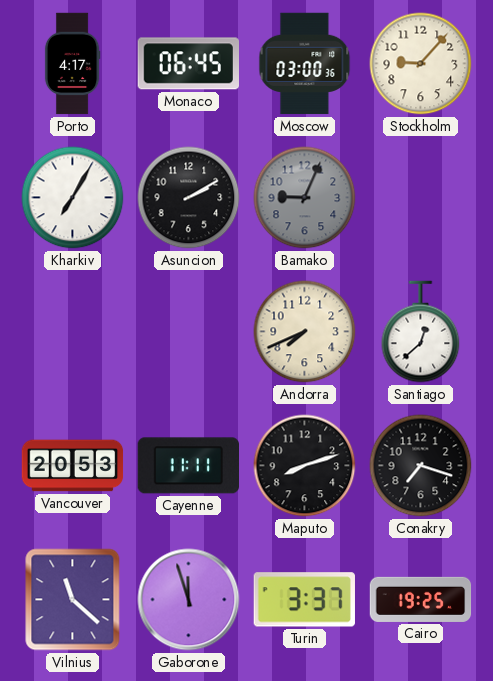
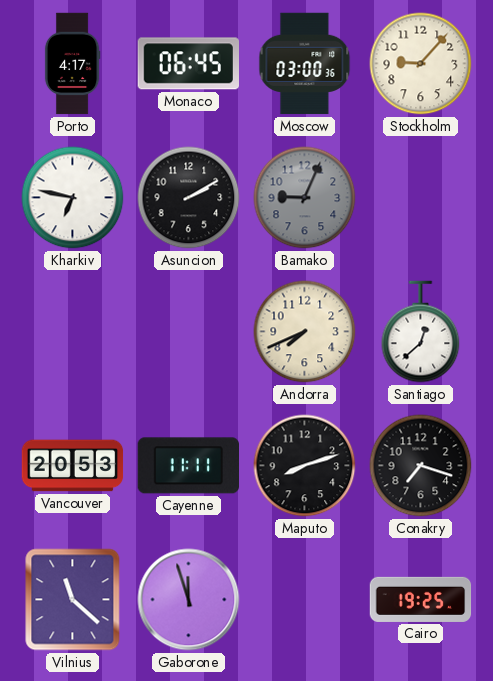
Kharkiv: 7:05 -> 6:47 (73, 198)
Turin: 3:37 -> none (304, 600)
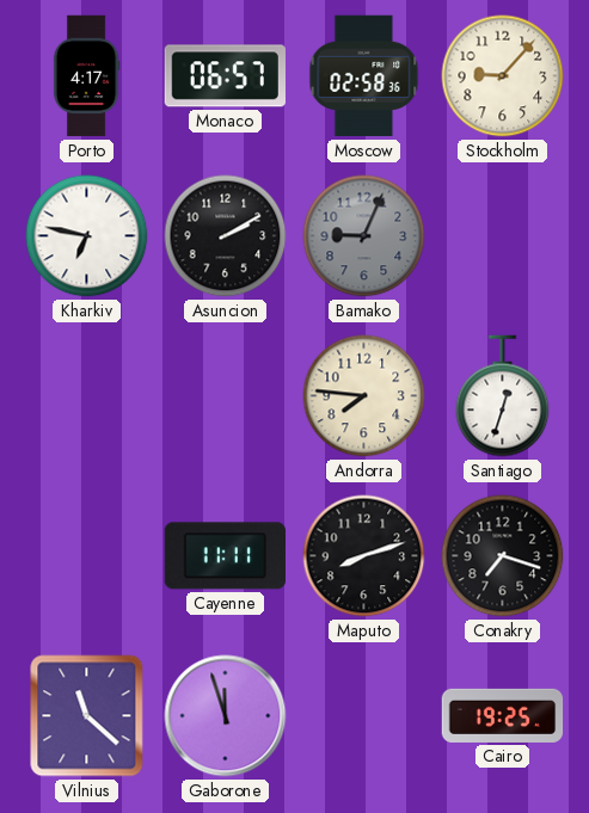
Monaco: 06:45 -> 06:57 (225, 76)
Moscow: 03:00 -> 02:58 (364, 76)
Andorra: 7:41 -> 7:46 (364, 396)
Santiago: 12:38 -> 12:33 (503, 396)
Vancouver: 20:53 -> none (73, 466)
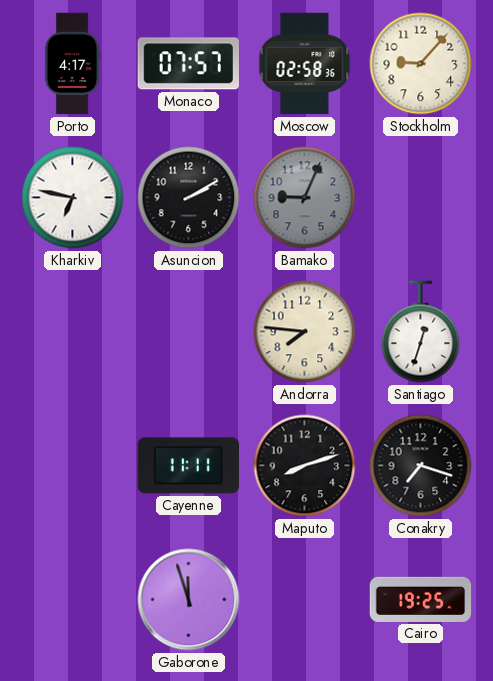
Monaco: 06:57 -> 07:57 (188, 64)
Vilnius: 11:22 -> none (87, 716)
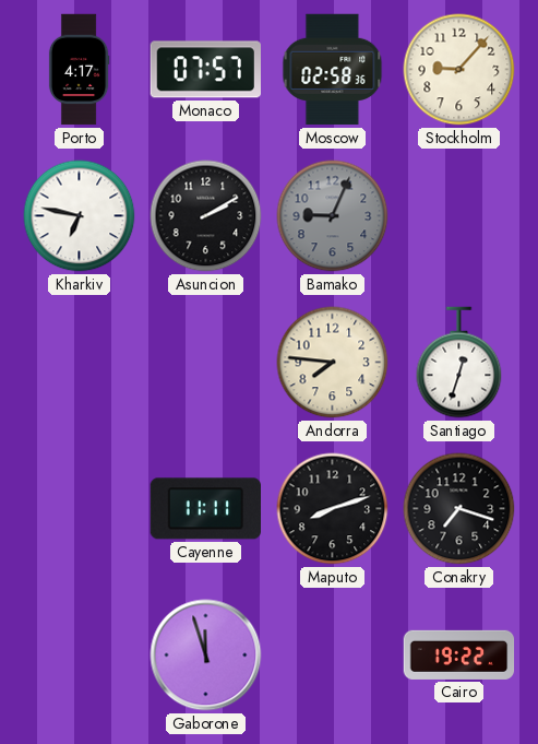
Cairo: 19:25 -> 19:22 (459, 654)
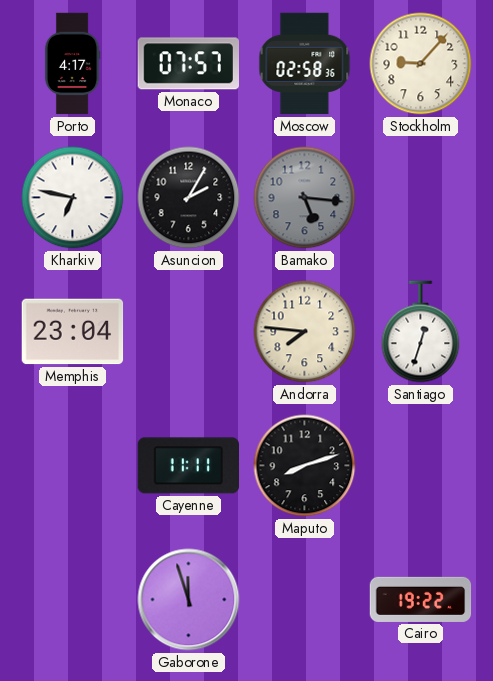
Asuncion: 2:10 -> 2:05 (189, 198)
Bamako: 9:04 -> 5:16 (305, 198)
Memphis: none -> 23:04 (73, 332)
Conakry: 7:18 -> none (459, 509)
